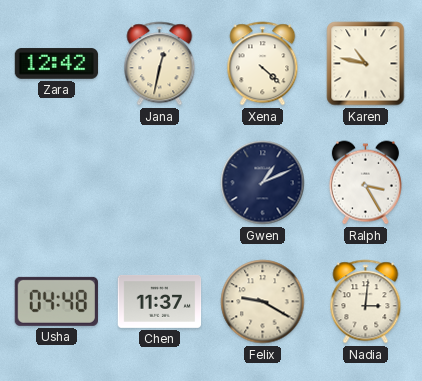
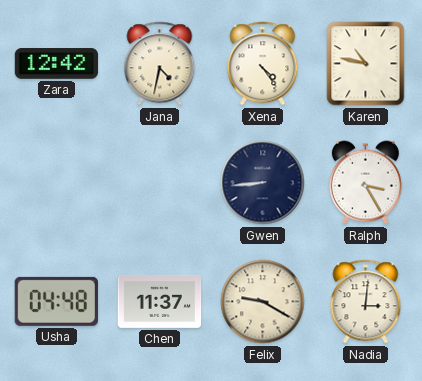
Jana: 12:32 -> 4:32 (160, 64)
Xena: 4:22 -> 4:24 (263, 64)
Gwen: 1:11 -> 8:44 (263, 183)
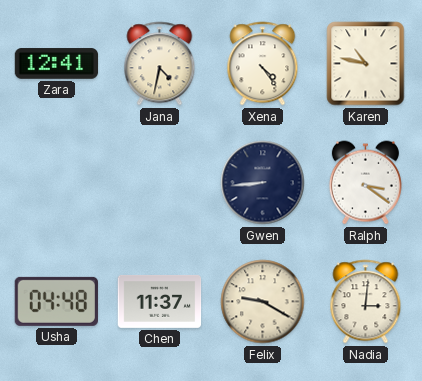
Zara: 12:42 -> 12:41 (57, 64)
Ralph: 3:25 -> 3:21 (365, 183)
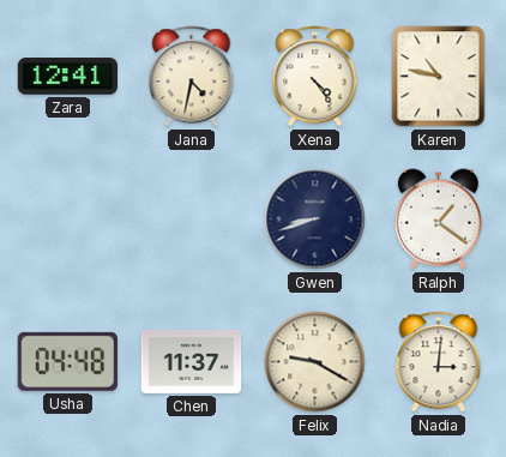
Gwen: 8:44 -> 8:42 (315, 220)
Ralph: 3:21 -> 1:21 (438, 220)
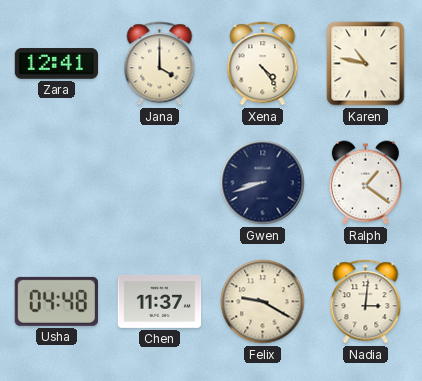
Jana: 4:32 -> 4:00 (160, 64)
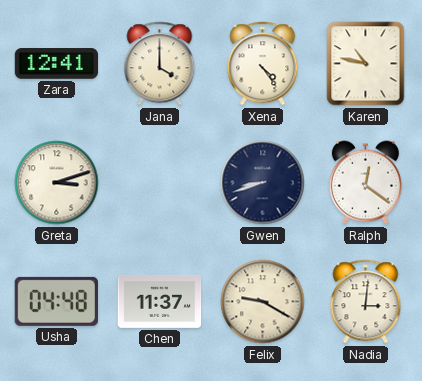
Greta: none -> 3:12 (57, 183)
Ralph: 1:21 -> 12:21 (365, 183)
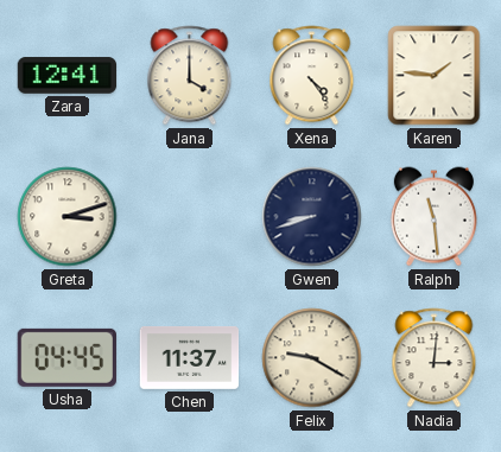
Karen: 10:47 -> 1:46 (435, 76)
Ralph: 12:21 -> 11:29 (433, 217)
Usha: 04:48 -> 04:45 (66, 357)
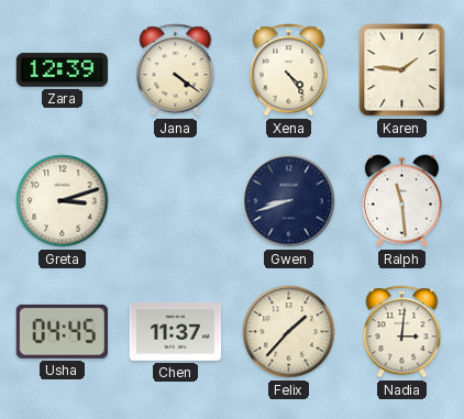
Zara: 12:41 -> 12:39 (63, 70)
Jana: 4:00 -> 4:21 (176, 70)
Felix: 9:20 -> 1:37 (289, 332)
